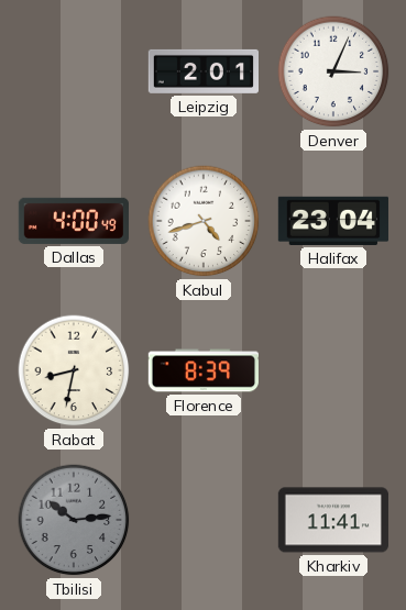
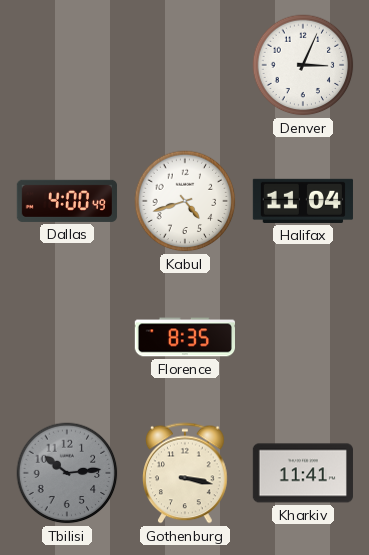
Leipzig: 2:01 -> none (202, 71)
Halifax: 23:04 -> 11:04 (303, 201)
Rabat: 8:32 -> none (74, 370)
Florence: 8:39 -> 8:35 (184, 337)
Gothenburg: none -> 3:17 (185, 473)
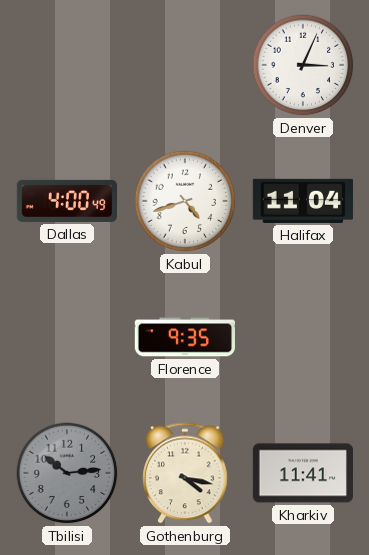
Florence: 8:35 -> 9:35 (184, 337)
Gothenburg: 3:17 -> 4:17 (185, 473)
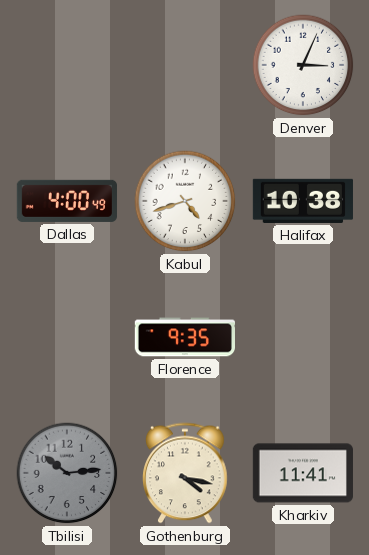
Halifax: 11:04 -> 10:38 (303, 201)
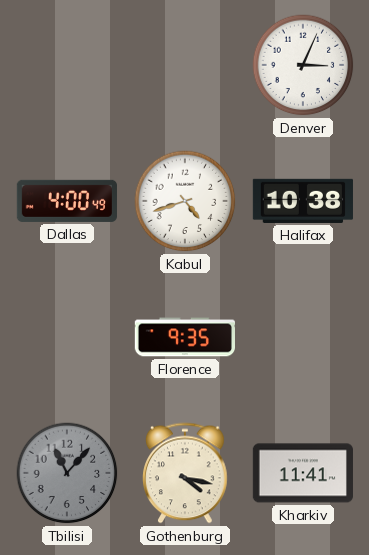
Tbilisi: 10:14 -> 11:07 (67, 473)
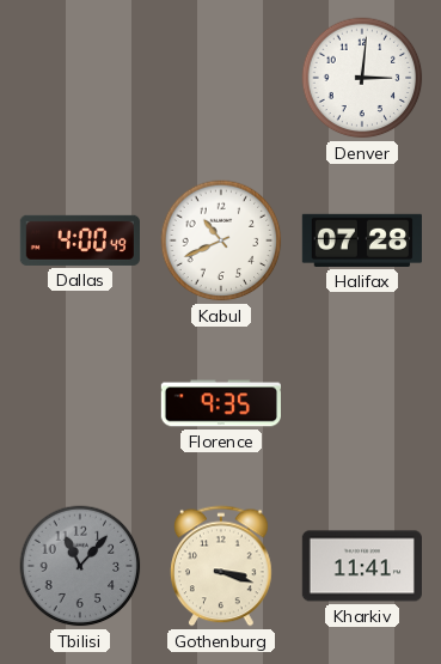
Denver: 3:04 -> 3:01 (362, 78)
Kabul: 4:42 -> 10:41 (221, 240)
Halifax: 10:38 -> 07:28 (362, 240)
Gothenburg: 4:17 -> 3:18 (221, 566)
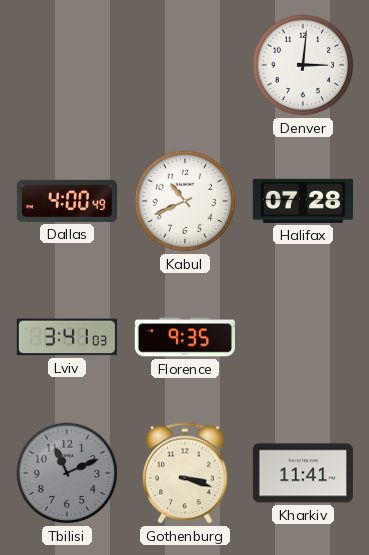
Lviv: none -> 3:41 (67, 337)
Tbilisi: 11:07 -> 11:11 (67, 473)
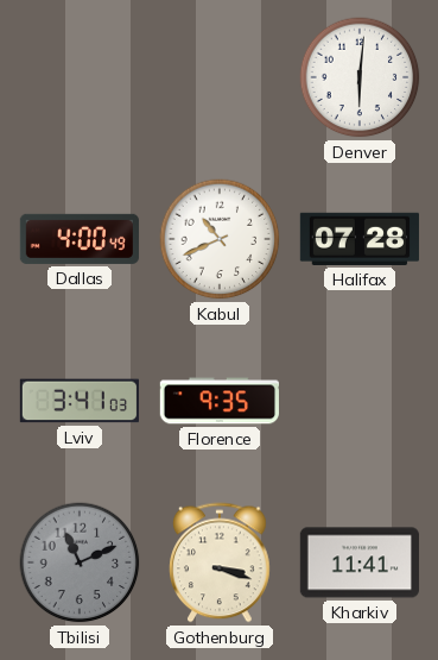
Denver: 3:01 -> 6:01 (360, 77)
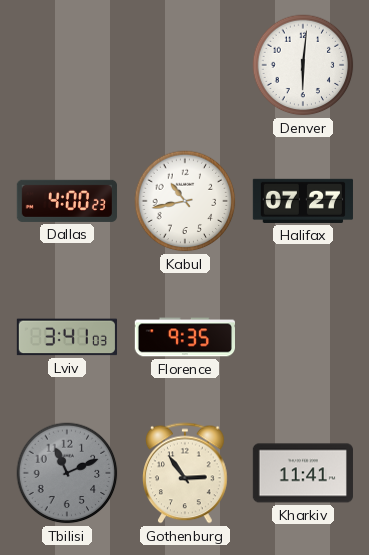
Dallas: 4:00:49 -> 4:00:23 (67, 201)
Kabul: 10:41 -> 10:43 (185, 201)
Halifax: 07:28 -> 07:27 (303, 201)
Gothenburg: 3:18 -> 2:54 (185, 473)
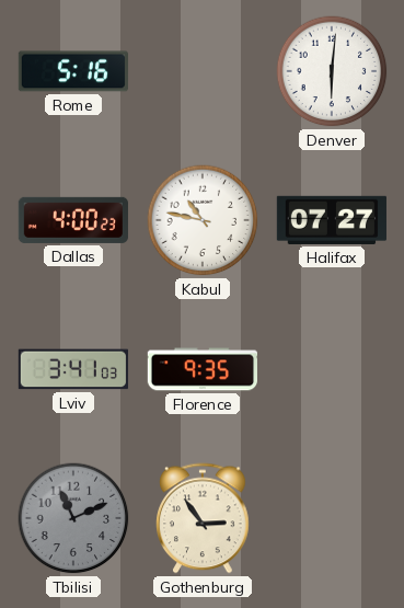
Rome: none -> 5:16 (73, 71)
Kabul: 10:43 -> 10:47 (203, 220)
Kharkiv: 11:41 -> none (303, 473)
